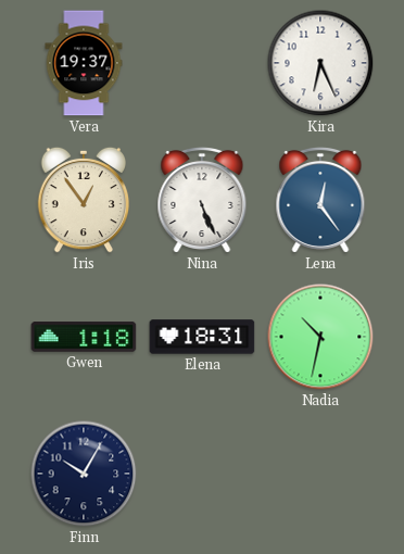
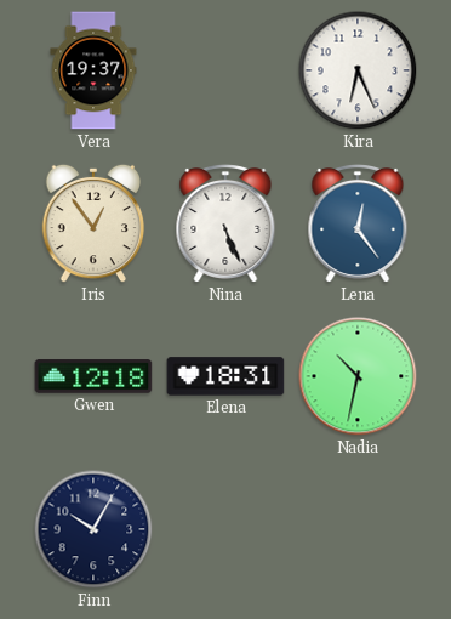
Gwen: 1:18 -> 12:18 (93, 376)
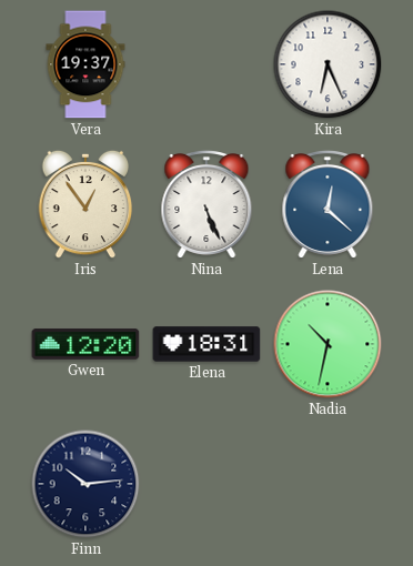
Lena: 12:24 -> 12:22 (328, 205)
Gwen: 12:18 -> 12:20 (85, 344)
Finn: 10:05 -> 10:14 (85, 484)
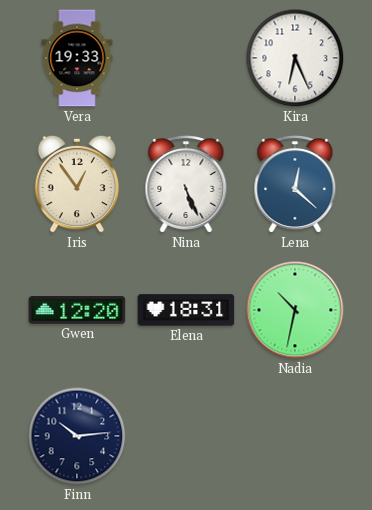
Vera: 19:37 -> 19:33 (77, 58)
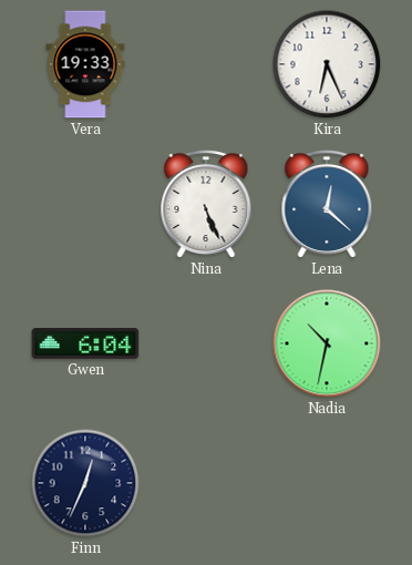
Iris: 12:54 -> none (77, 184)
Gwen: 12:20 -> 6:04 (85, 343)
Elena: 18:31 -> none (186, 310)
Finn: 10:14 -> 12:34 (85, 483)
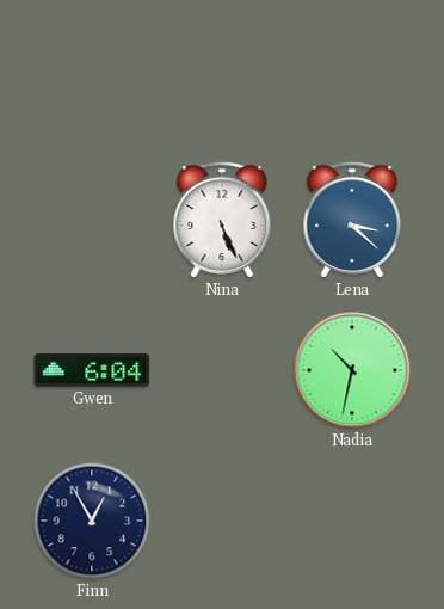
Vera: 19:33 -> none (85, 64)
Kira: 6:26 -> none (327, 64)
Lena: 12:22 -> 3:22 (352, 221)
Finn: 12:34 -> 12:55 (92, 521)
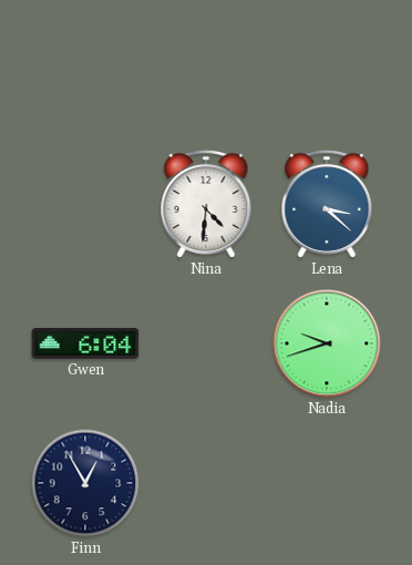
Nina: 5:26 -> 4:31 (206, 205)
Nadia: 10:32 -> 9:42 (327, 343)
